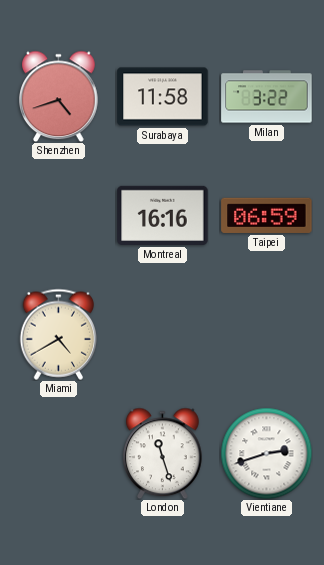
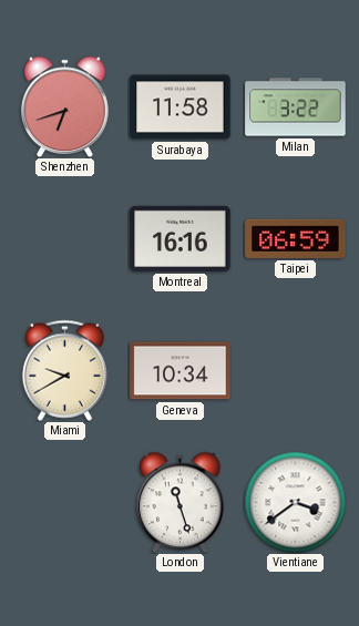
Shenzhen: 4:42 -> 6:42 (65, 106)
Miami: 4:40 -> 9:40 (64, 370)
Geneva: none -> 10:34 (181, 371)
Vientiane: 2:42 -> 3:39 (295, 502)
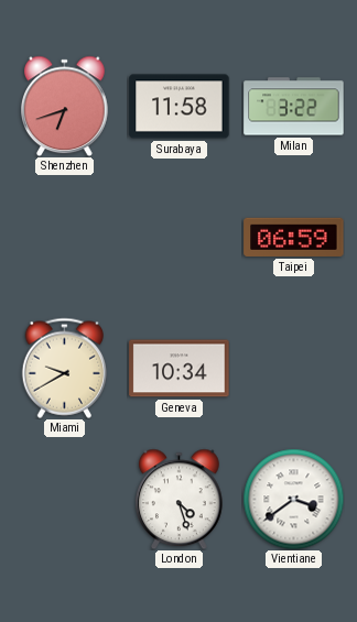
Montreal: 16:16 -> none (181, 238)
London: 11:27 -> 4:27 (180, 499)
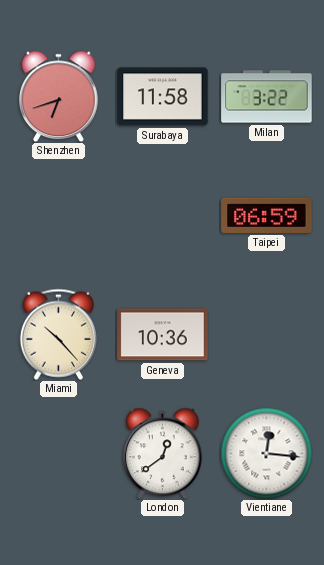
Miami: 9:40 -> 10:23 (58, 334)
Geneva: 10:34 -> 10:36 (163, 335)
London: 4:27 -> 12:39 (163, 453)
Vientiane: 3:39 -> 12:16 (266, 453)
